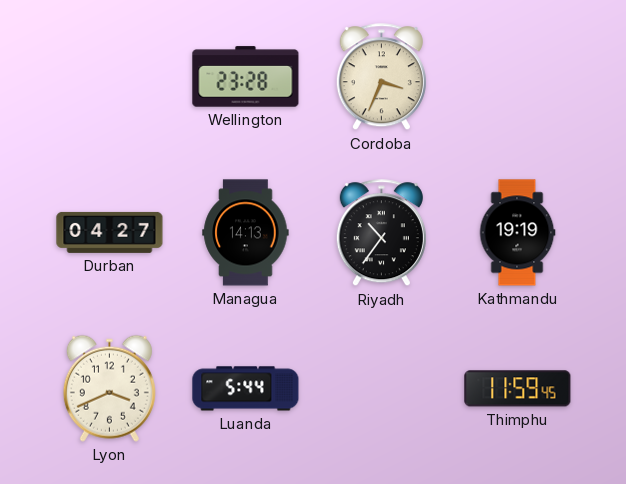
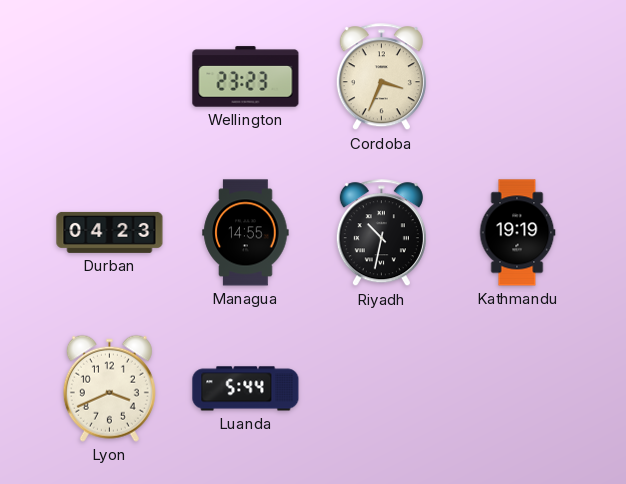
Wellington: 23:28 -> 23:23 (246, 77)
Durban: 04:27 -> 04:23 (110, 232)
Managua: 14:13 -> 14:55 (246, 233)
Riyadh: 10:36 -> 10:32 (381, 233)
Thimphu: 11:59 -> none (518, 389)
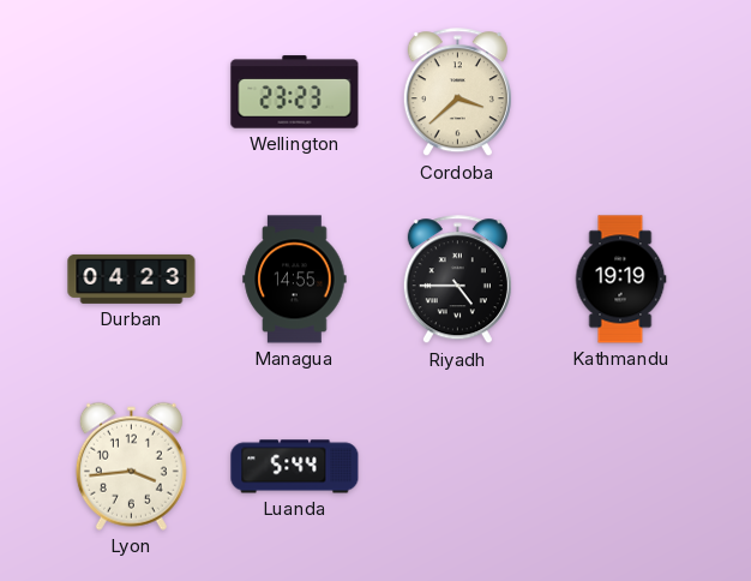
Cordoba: 3:34 -> 3:38 (457, 92)
Riyadh: 10:32 -> 4:45 (457, 280)
Lyon: 3:41 -> 3:44 (131, 466)
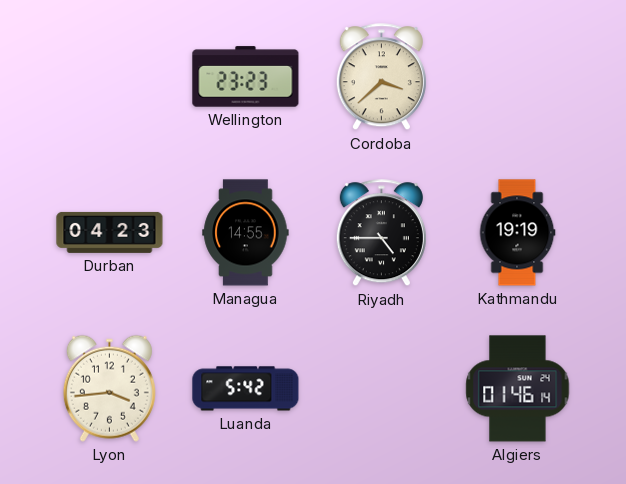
Luanda: 5:44 -> 5:42 (246, 389)
Algiers: none -> 01:46 (518, 389)
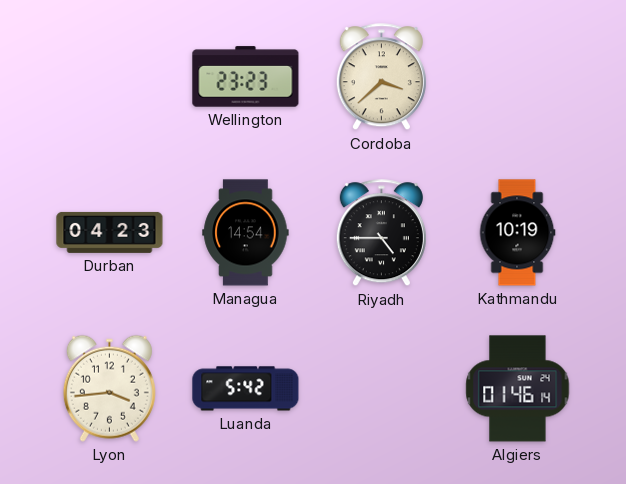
Managua: 14:55 -> 14:54 (246, 233)
Kathmandu: 19:19 -> 10:19 (517, 233)
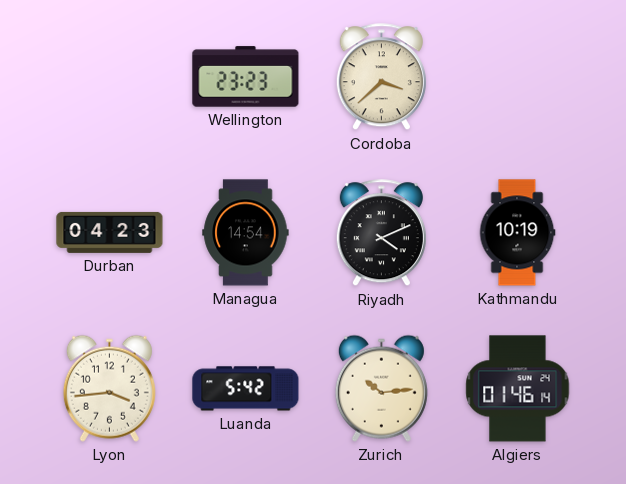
Riyadh: 4:45 -> 4:11 (381, 233)
Zurich: none -> 10:14 (381, 388)
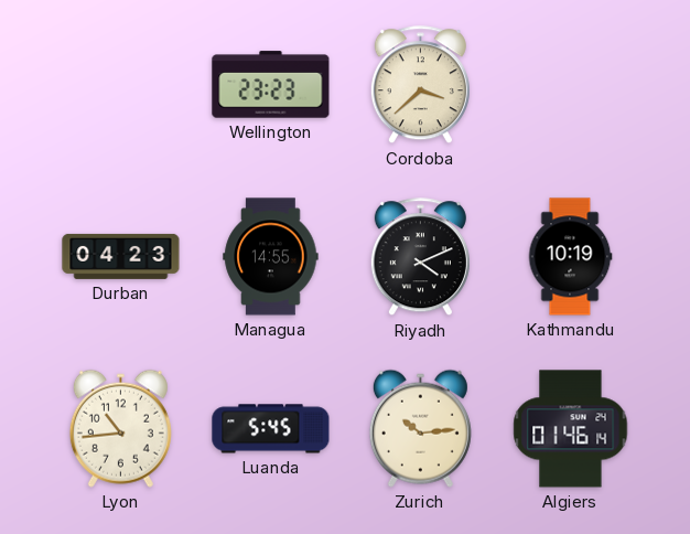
Managua: 14:54 -> 14:55 (271, 257)
Lyon: 3:44 -> 10:44 (120, 428)
Luanda: 5:42 -> 5:45 (271, 429)
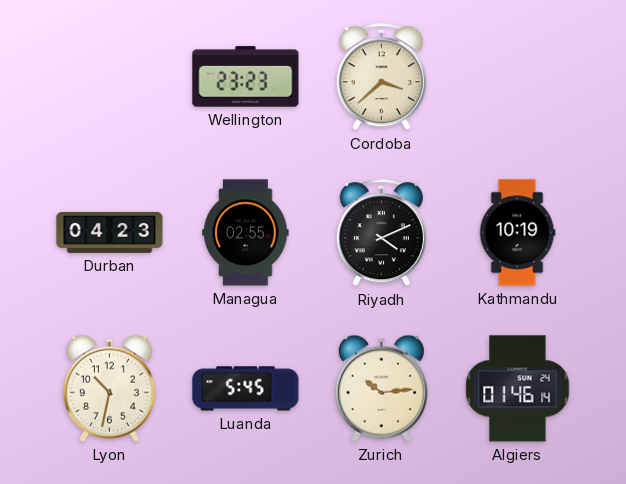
Managua: 14:55 -> 02:55 (246, 233)
Lyon: 10:44 -> 10:32 (109, 388)
